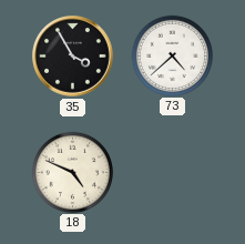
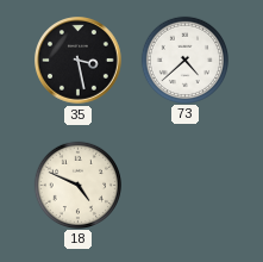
35: 3:55 -> 3:28 (79, 61)
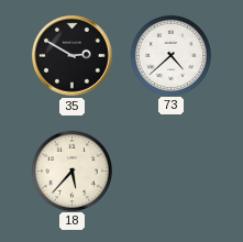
35: 3:28 -> 2:50 (73, 56)
18: 4:49 -> 5:37 (71, 170)
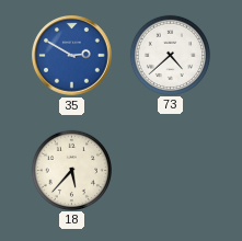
35 dial: black -> blue (72, 56)
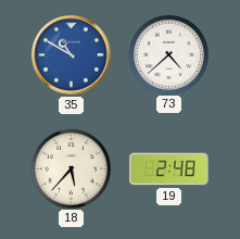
35: 2:50 -> 10:50 (72, 55)
19: none -> 2:48 (169, 169)
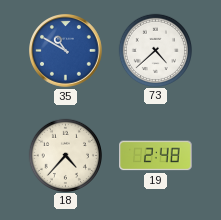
18: 5:37 -> 4:37 (65, 155)
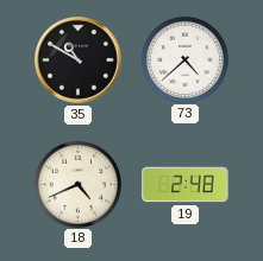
35 dial: blue -> black (79, 61)
18: 4:37 -> 4:41 (77, 184)
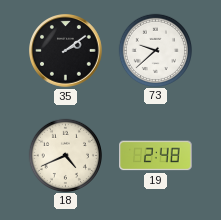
35: 10:50 -> 2:09 (66, 51)
73: 4:38 -> 9:38 (155, 50)
